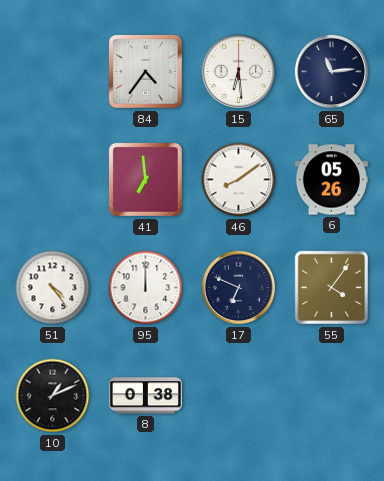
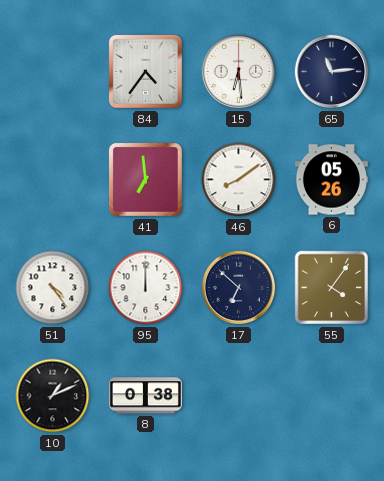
17: 6:49 -> 6:52 (239, 288)
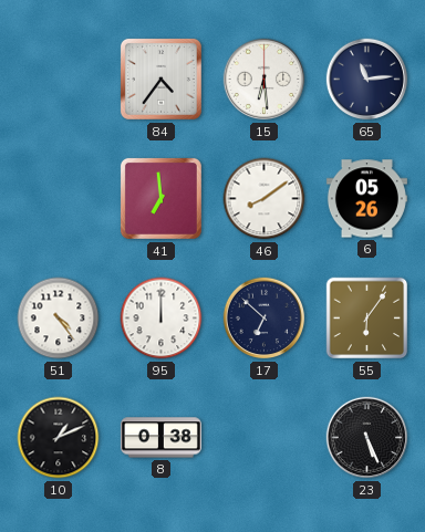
55: 4:06 -> 6:06 (367, 319)
23: none -> 5:26 (367, 438)
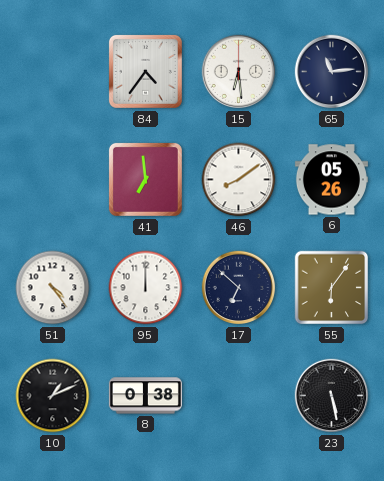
23: 5:26 -> 5:28 (332, 396)
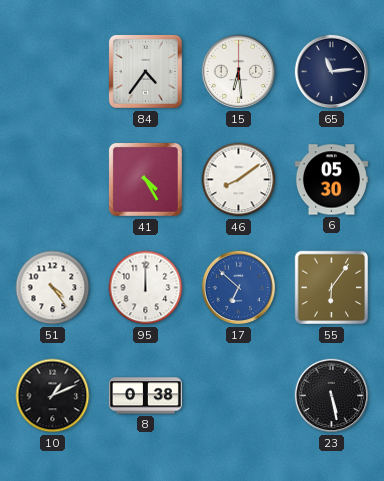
41: 6:59 -> 4:25 (145, 179)
6: 05:26 -> 05:30 (331, 180)
17 dial: navy -> blue (239, 288)
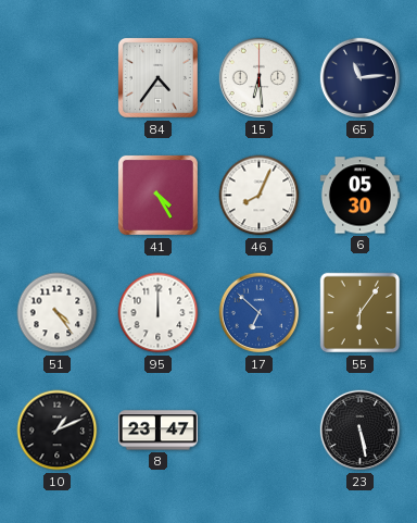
46: 8:09 -> 8:04 (260, 196)
8: 0:38 -> 23:47 (157, 431)
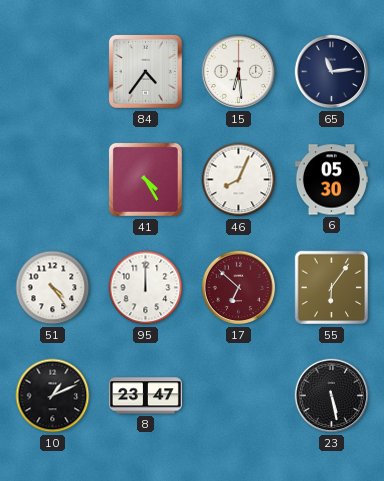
17 dial: blue -> burgundy (239, 288)
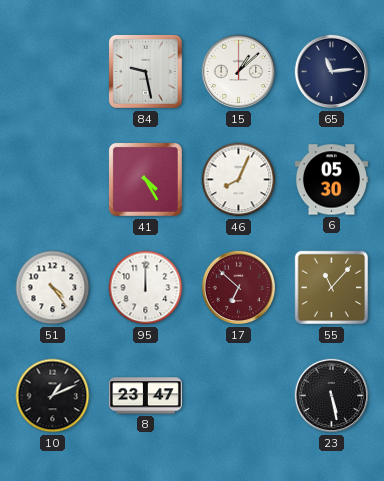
84: 4:36 -> 9:28 (145, 71)
15: 6:29 -> 1:08 (239, 72)
55: 6:06 -> 11:07 (332, 288)
